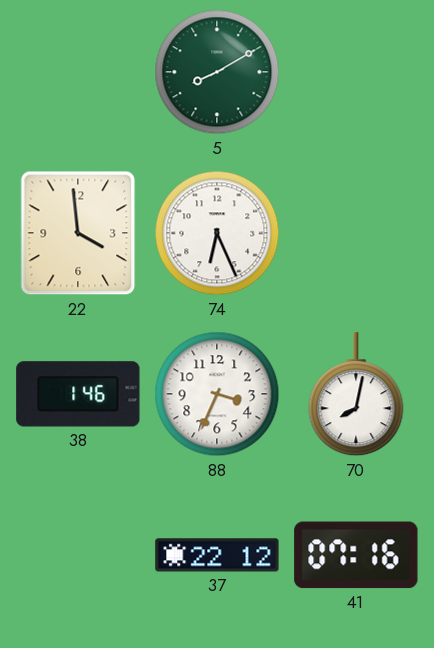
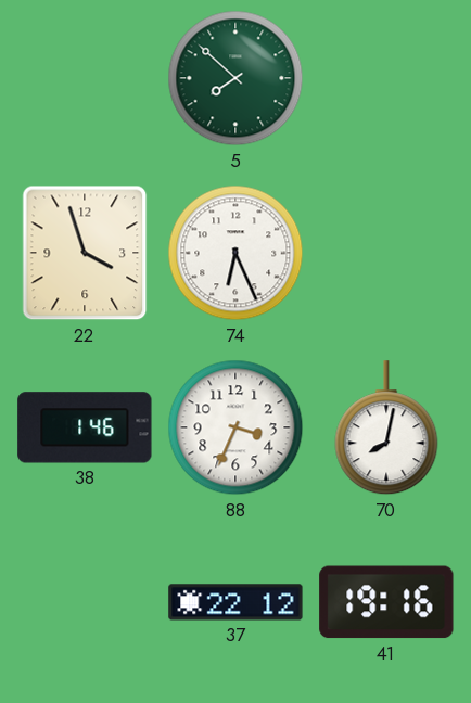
5: 8:10 -> 7:52 (235, 78)
22: 3:59 -> 3:57 (85, 253)
41: 07:16 -> 19:16 (386, 602)
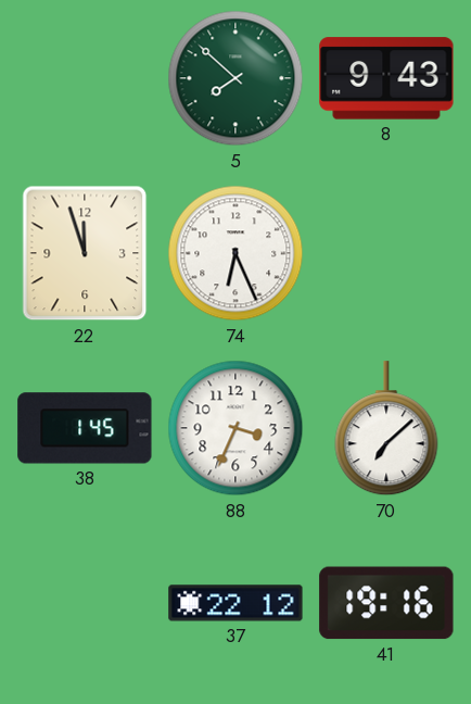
8: none -> 9:43 (386, 78)
22: 3:57 -> 11:57 (85, 253)
38: 1:46 -> 1:45 (85, 428)
70: 8:02 -> 7:08 (386, 429)
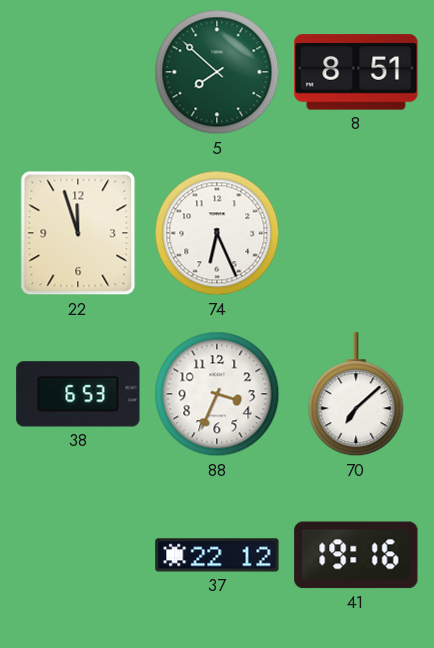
8: 9:43 -> 8:51 (356, 72)
38: 1:45 -> 6:53 (78, 394)
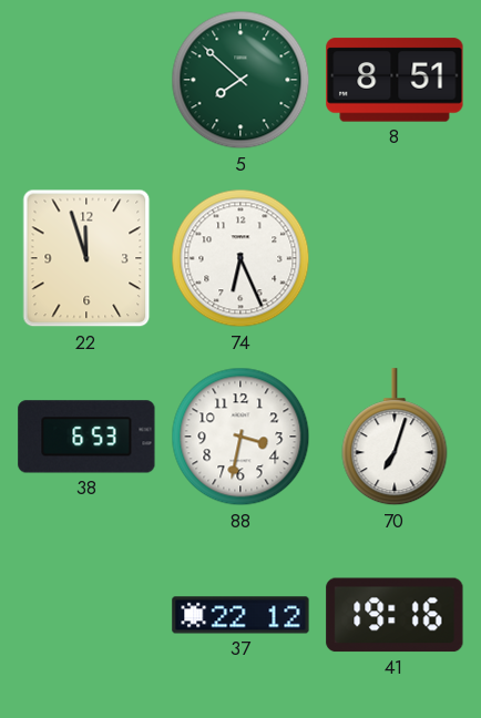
88: 3:34 -> 3:32 (240, 437)
70: 7:08 -> 7:03 (395, 438)
